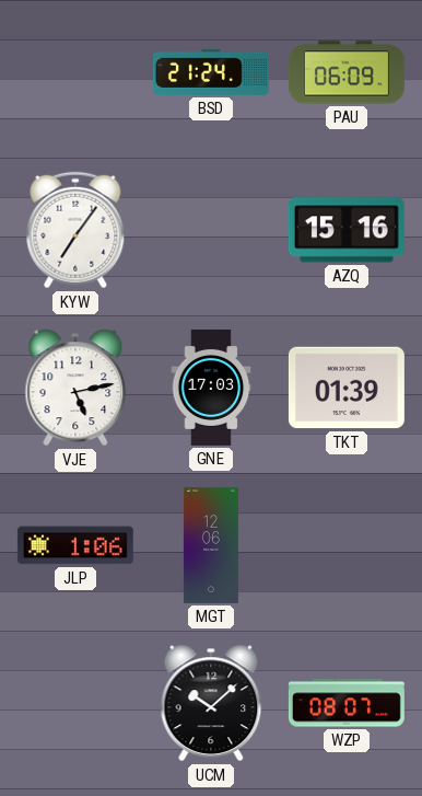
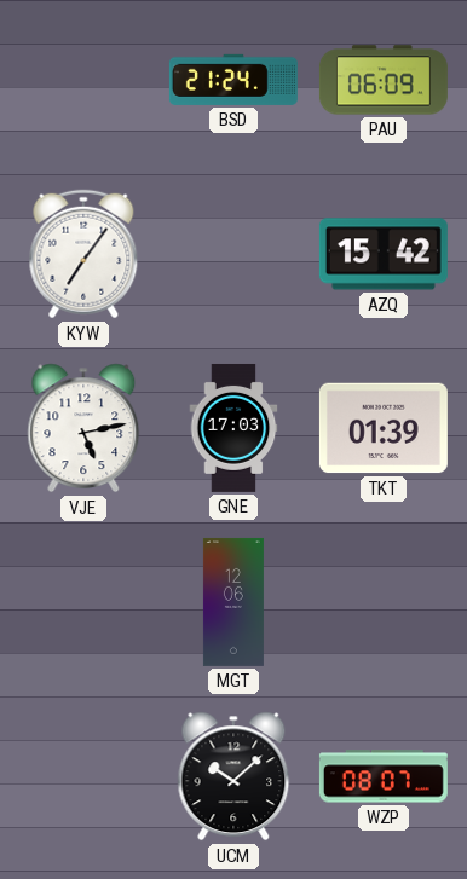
AZQ: 15:16 -> 15:42 (384, 254)
JLP: 1:06 -> none (75, 545)
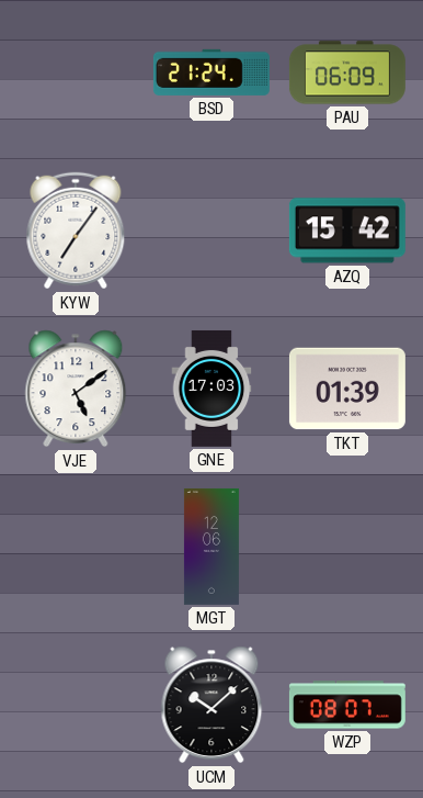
VJE: 5:13 -> 5:09 (76, 389)
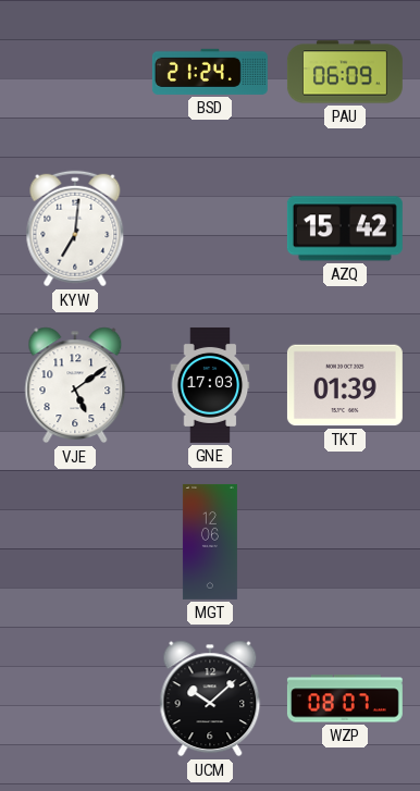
KYW: 7:06 -> 7:01 (75, 228)
